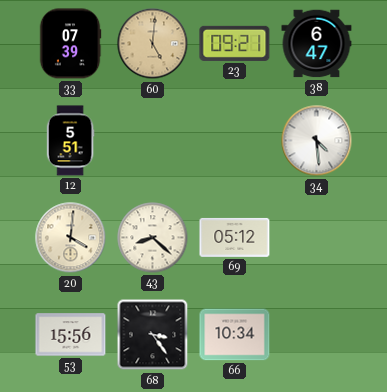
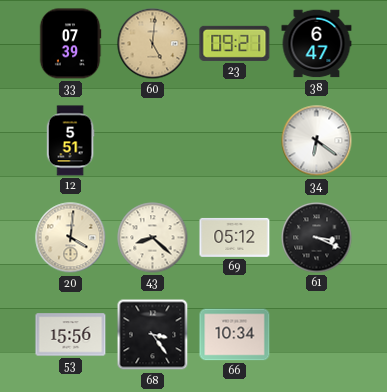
34: 4:29 -> 6:21 (317, 141)
61: none -> 3:19 (317, 238)
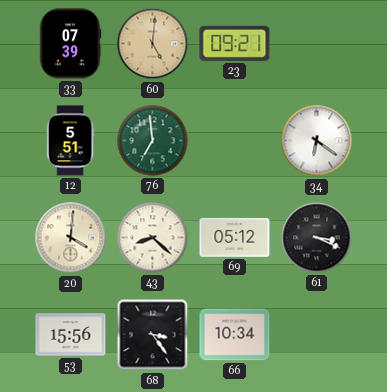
38: 6:47 -> none (317, 44)
76: none -> 6:59 (153, 141)
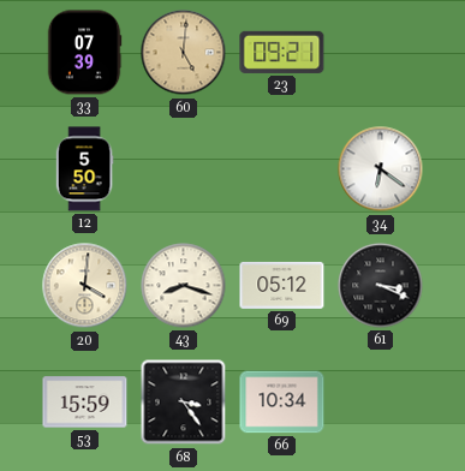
12: 5:51 -> 5:50 (84, 169)
76: 6:59 -> none (153, 141)
43: 8:22 -> 8:18 (184, 286)
53: 15:56 -> 15:59 (85, 403)
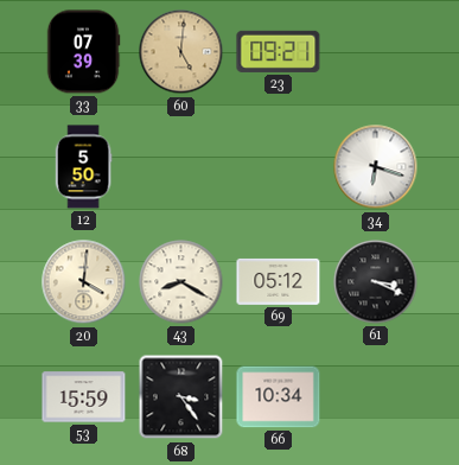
34: 6:21 -> 6:18 (376, 167)
43: 8:18 -> 8:20 (181, 282)
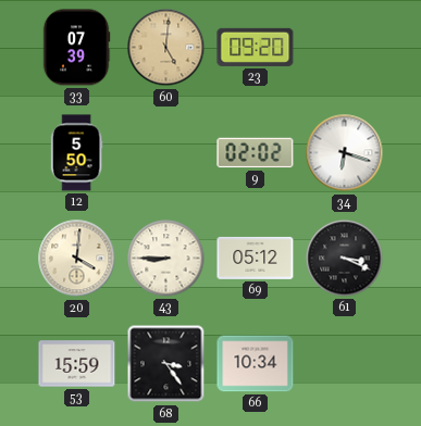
23: 09:21 -> 09:20 (256, 47)
9: none -> 02:02 (256, 153)
43: 8:20 -> 8:45 (166, 259)
